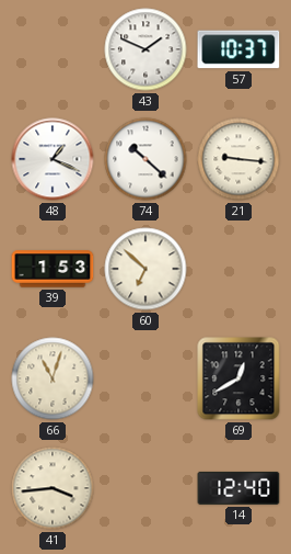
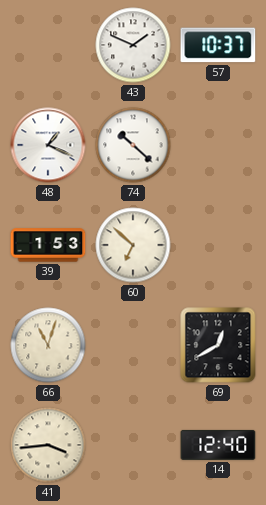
21: 9:16 -> none (238, 159)
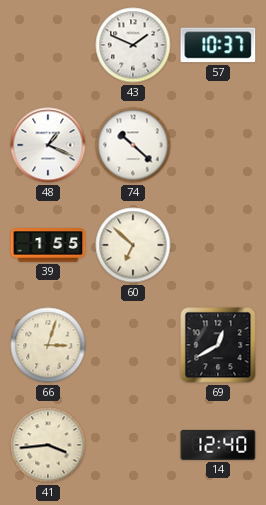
39: 1:53 -> 1:55 (48, 245)
66: 11:03 -> 3:03 (48, 345)
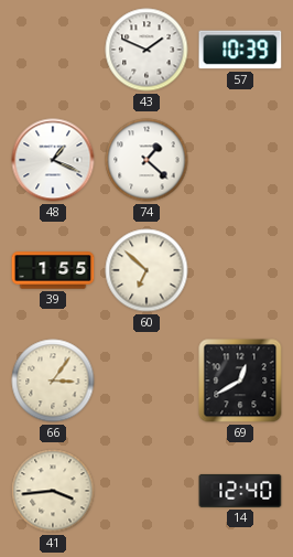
57: 10:37 -> 10:39 (240, 50)
74: 10:22 -> 1:22 (146, 160)
66: 3:03 -> 3:06 (53, 381)
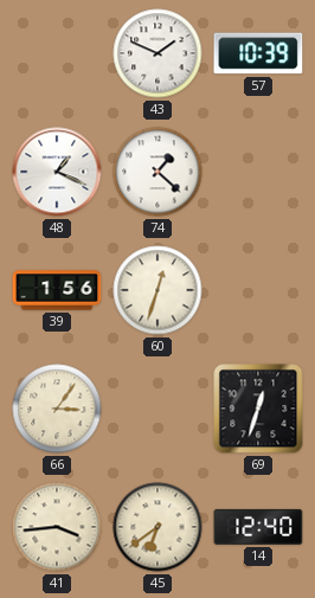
39: 1:55 -> 1:56 (57, 290)
60: 6:52 -> 12:33 (157, 290)
69: 12:40 -> 12:33 (258, 409)
45: none -> 6:39 (157, 527)
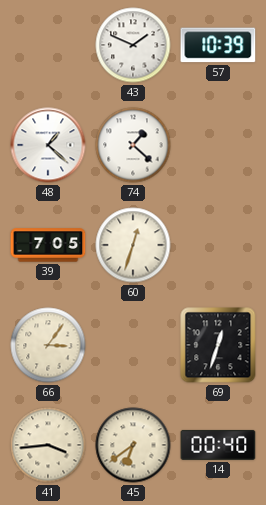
48: 1:19 -> 1:22 (48, 145)
39: 1:56 -> 7:05 (48, 245)
14: 12:40 -> 00:40 (218, 445)
